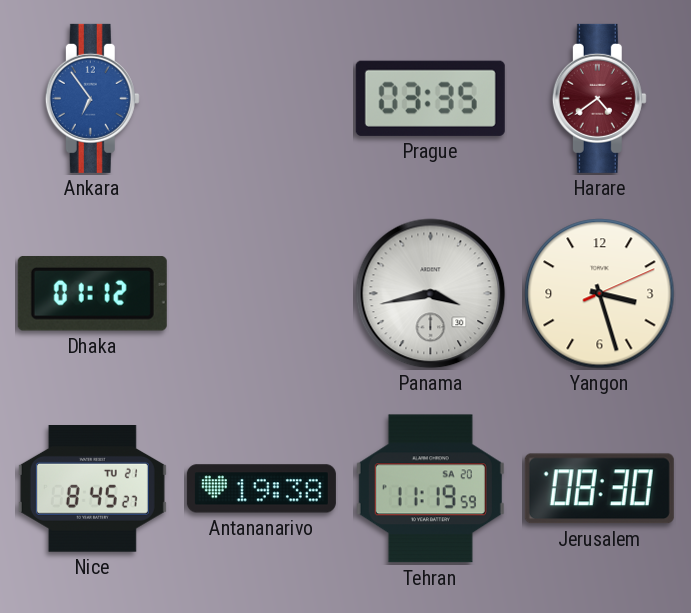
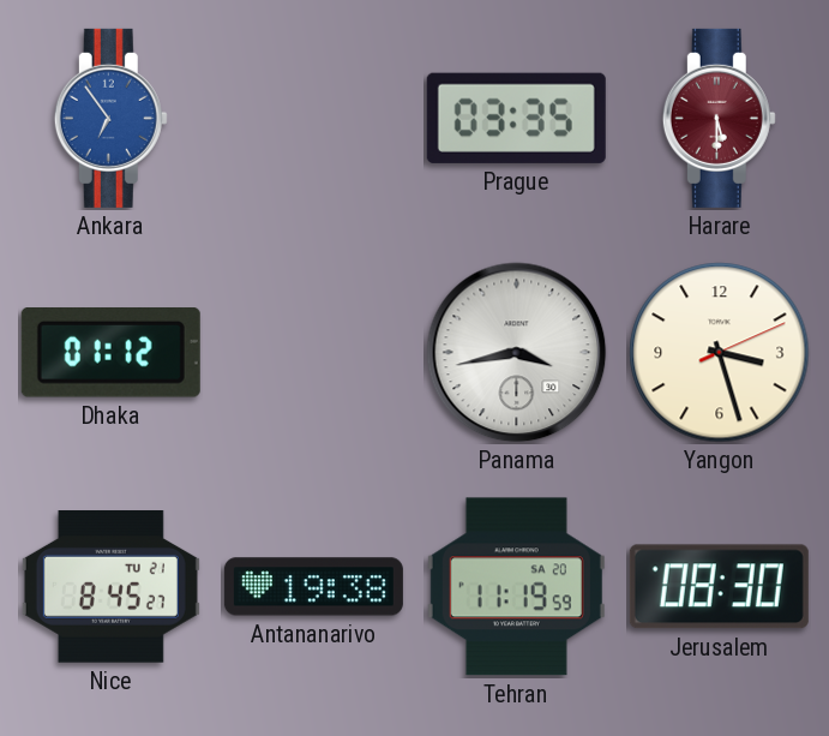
Harare: 4:39 -> 5:30 (719, 118)
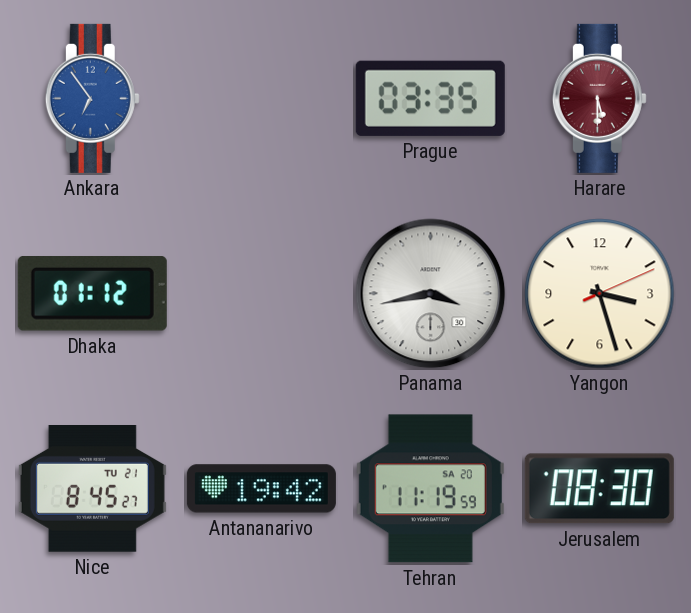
Antananarivo: 19:38 -> 19:42 (261, 489)
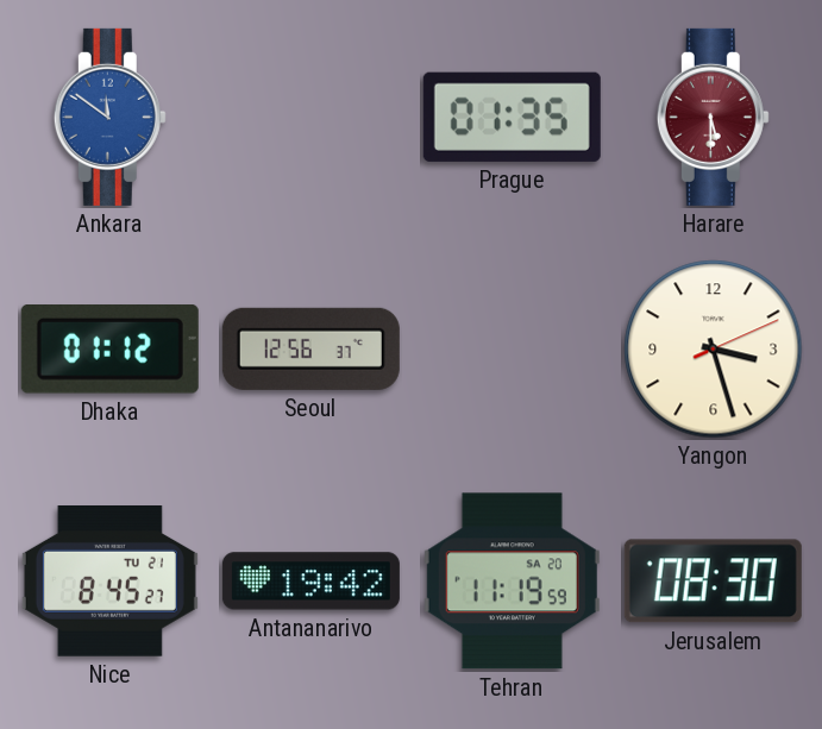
Ankara: 6:54 -> 11:51 (109, 117)
Prague: 03:35 -> 01:35 (512, 117)
Seoul: none -> 12:56 (310, 348)
Panama: 3:43 -> none (431, 294)
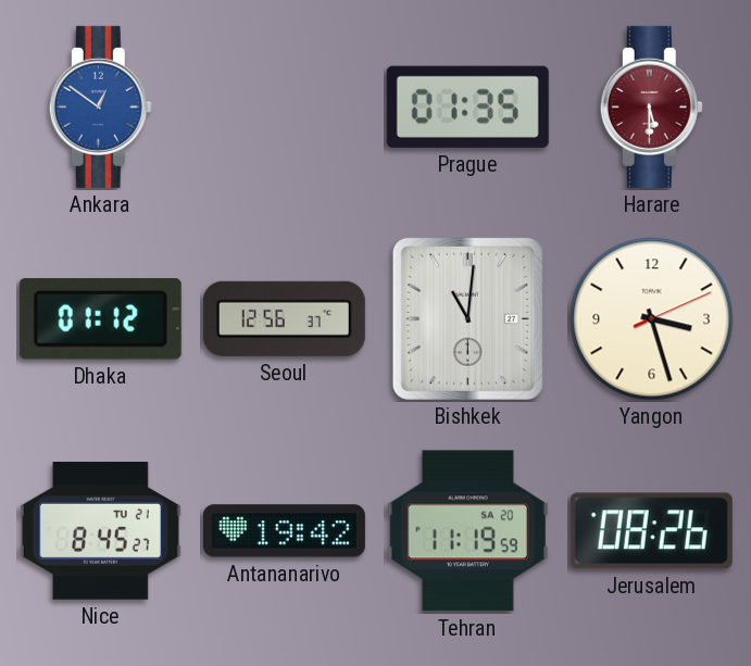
Ankara: 11:51 -> 12:51 (100, 106)
Bishkek: none -> 11:01 (467, 318)
Jerusalem: 08:30 -> 08:26 (651, 531)
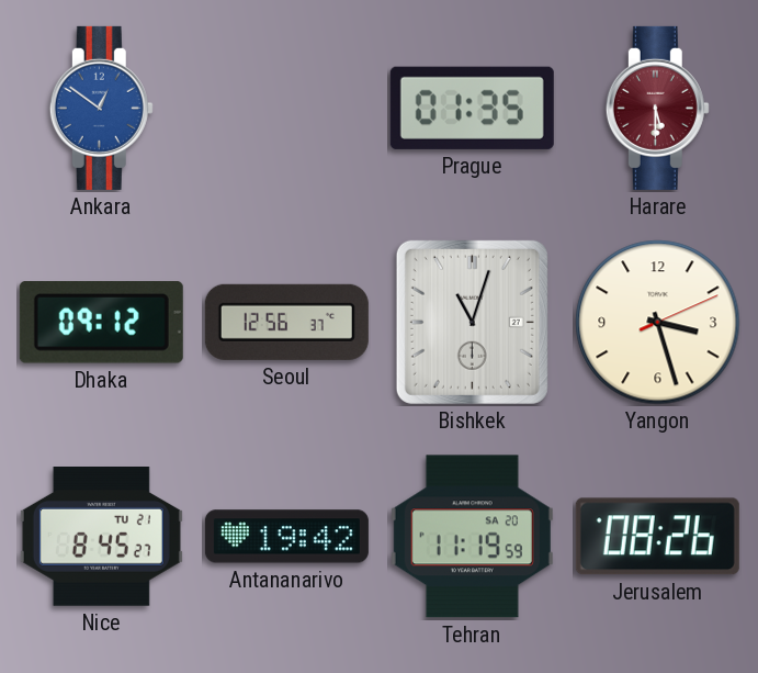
Dhaka: 01:12 -> 09:12 (101, 323)
Bishkek: 11:01 -> 11:03 (472, 322)
